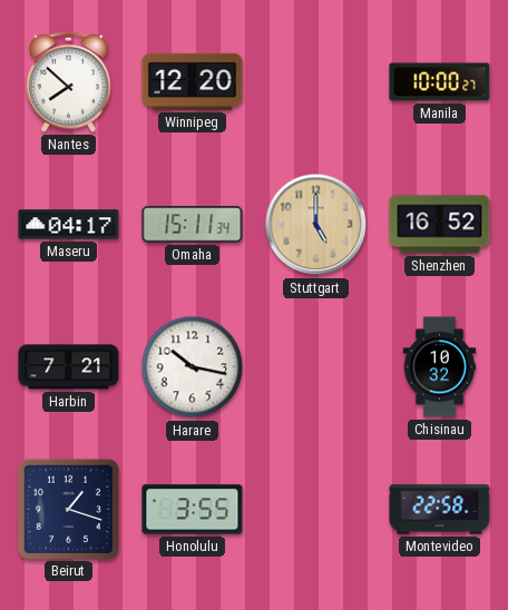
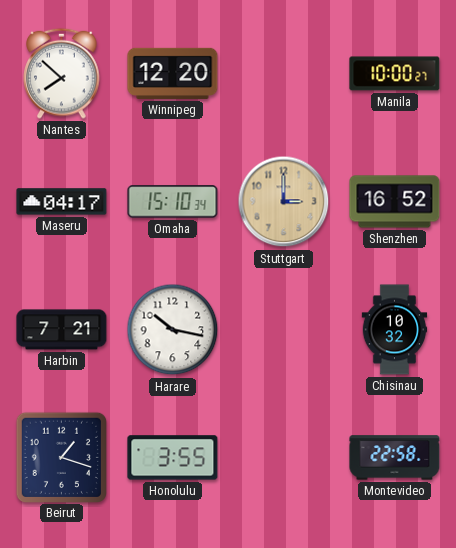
Omaha: 15:11 -> 15:10 (173, 202)
Stuttgart: 5:00 -> 3:00 (284, 202)
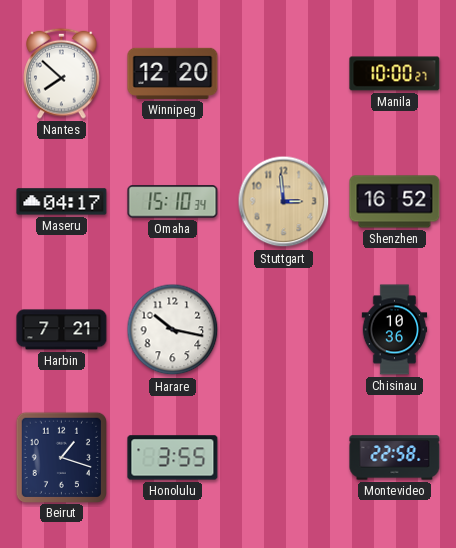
Stuttgart: 3:00 -> 2:59 (284, 202)
Chisinau: 10:32 -> 10:36 (395, 330)
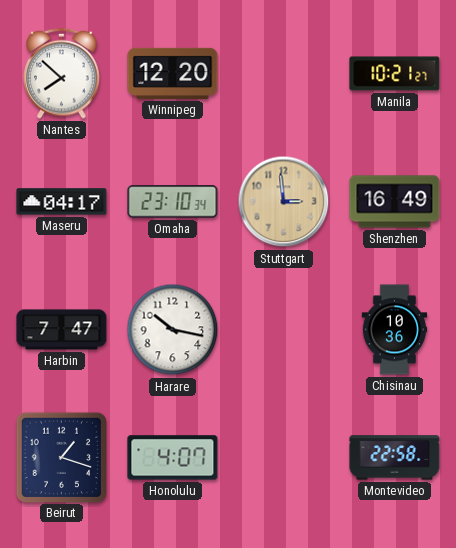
Manila: 10:00 -> 10:21 (395, 74)
Omaha: 15:10 -> 23:10 (173, 202)
Shenzhen: 16:52 -> 16:49 (395, 202)
Harbin: 7:21 -> 7:47 (62, 330)
Honolulu: 3:55 -> 4:07 (173, 458)
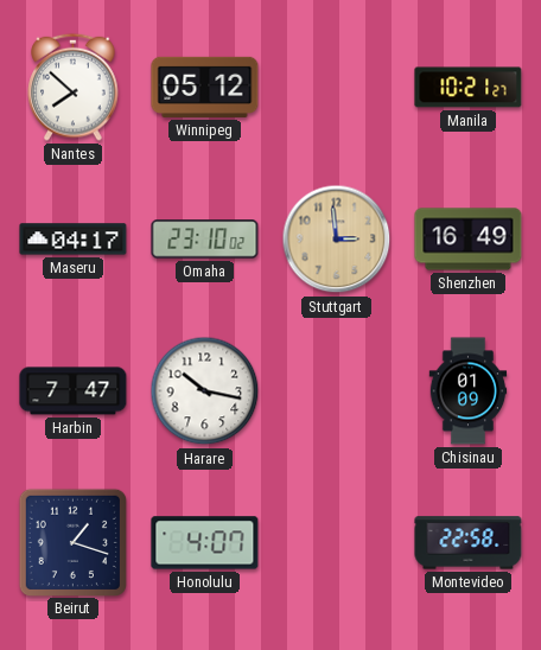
Winnipeg: 12:20 -> 05:12 (205, 87)
Omaha: 23:10:34 -> 23:10:02 (205, 240)
Chisinau: 10:36 -> 01:09 (469, 391)
